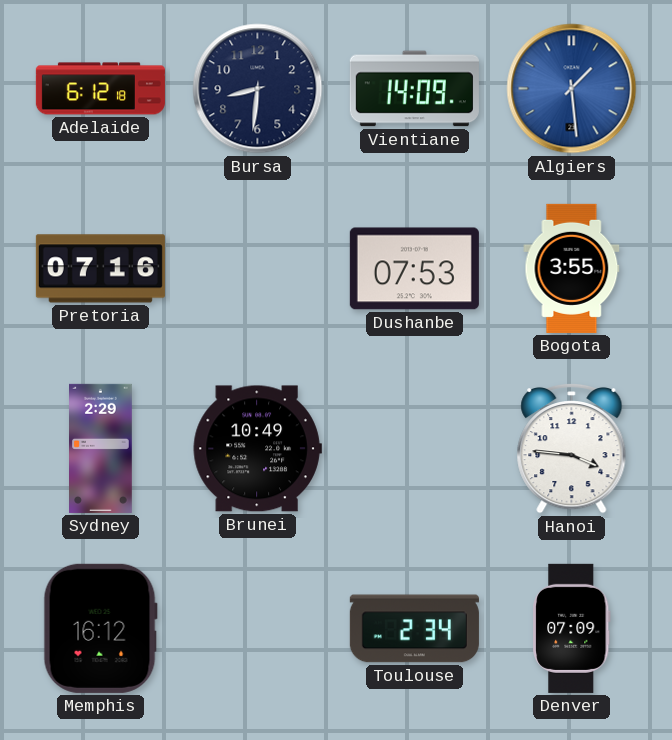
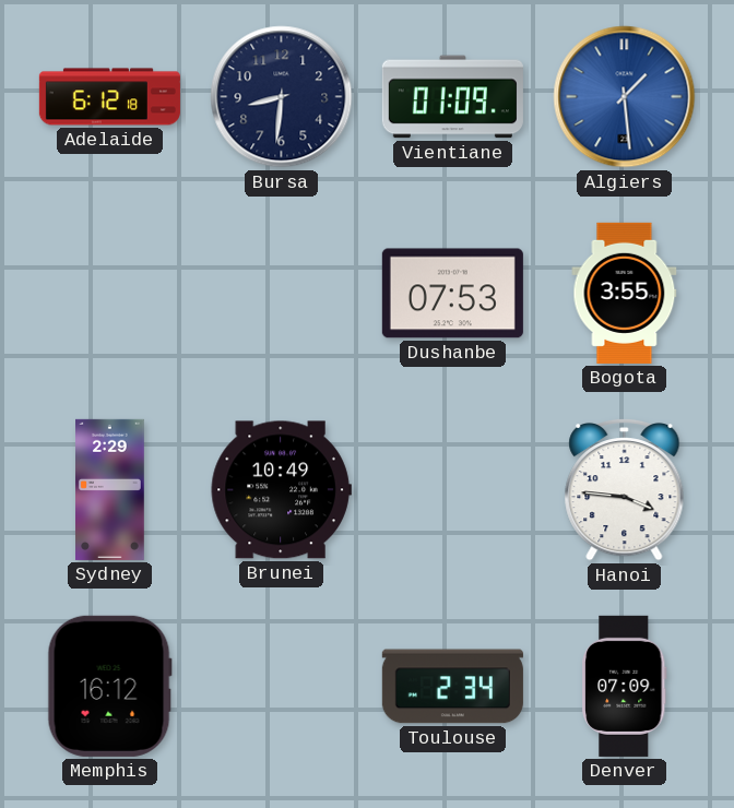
Vientiane: 14:09 -> 01:09 (452, 97)
Pretoria: 07:16 -> none (100, 269)
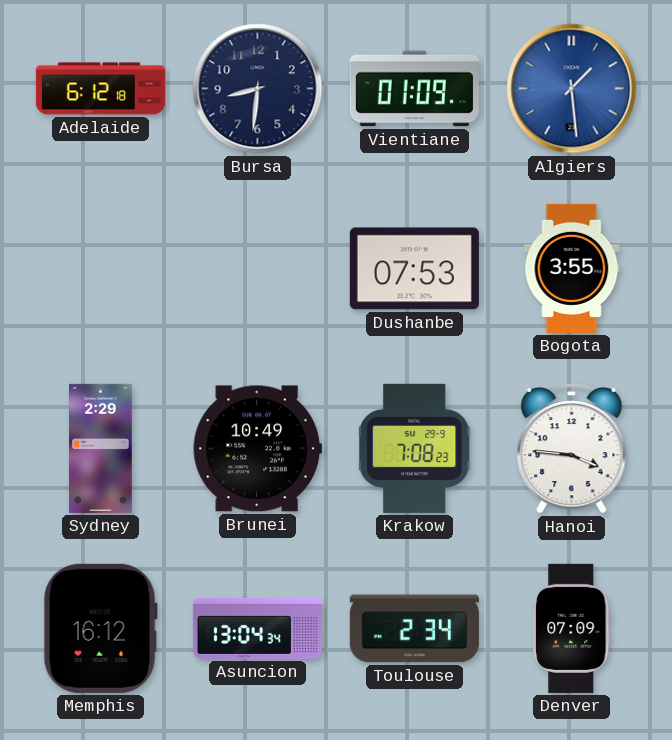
Krakow: none -> 7:08 (415, 448)
Asuncion: none -> 13:04 (257, 628)
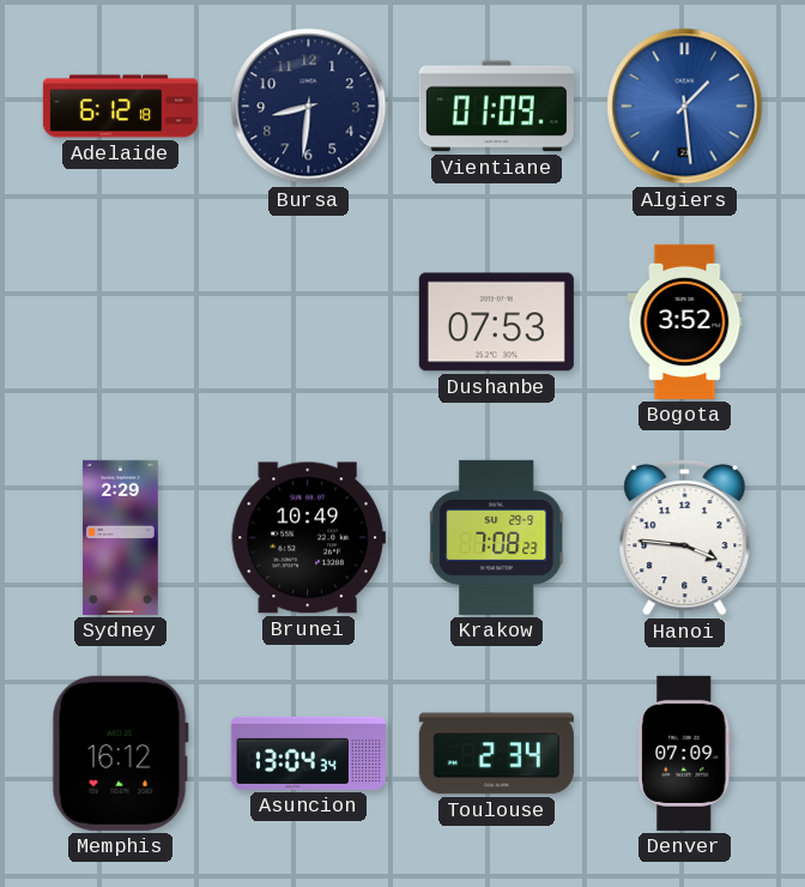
Bogota: 3:55 -> 3:52 (685, 321)
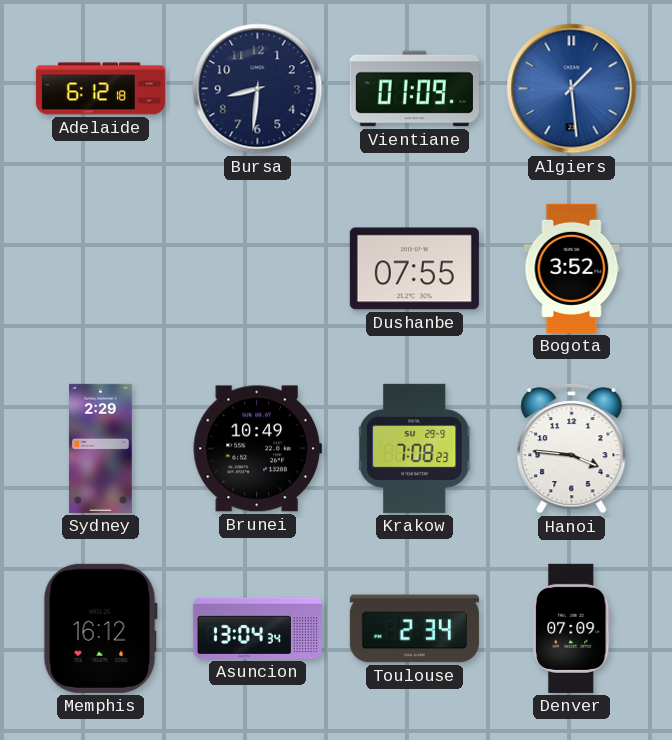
Dushanbe: 07:53 -> 07:55 (414, 269)
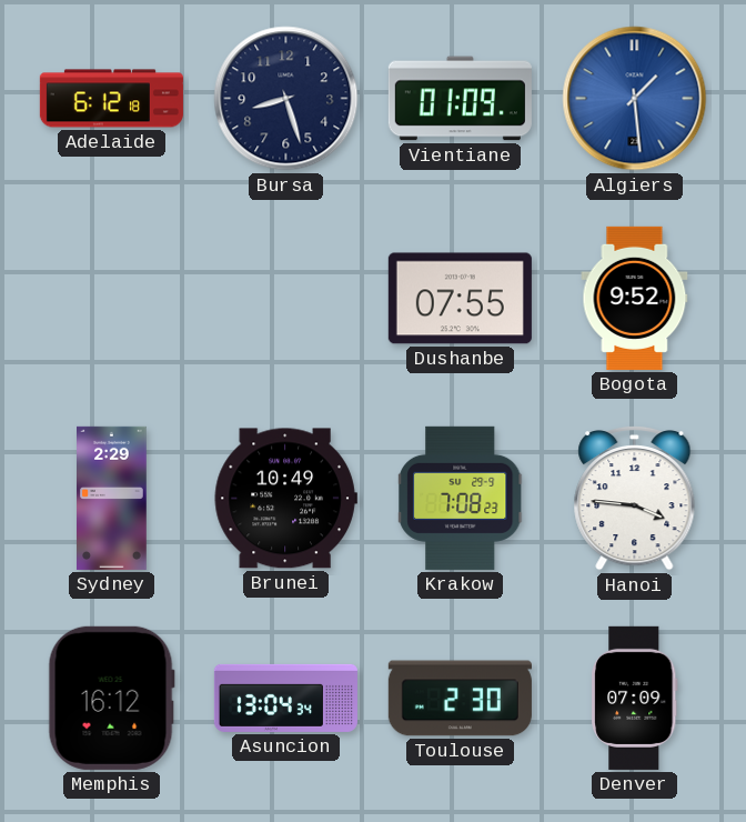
Bursa: 8:31 -> 8:27 (286, 99)
Bogota: 3:52 -> 9:52 (635, 298)
Toulouse: 2:34 -> 2:30 (460, 699)
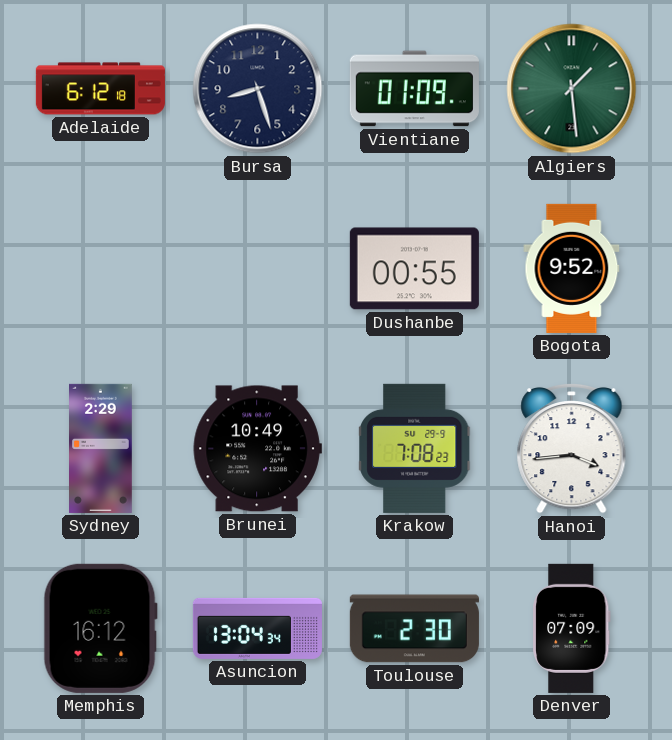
Algiers dial: blue -> green (572, 89)
Dushanbe: 07:55 -> 00:55 (414, 269)
Hanoi: 3:46 -> 3:44 (572, 448)
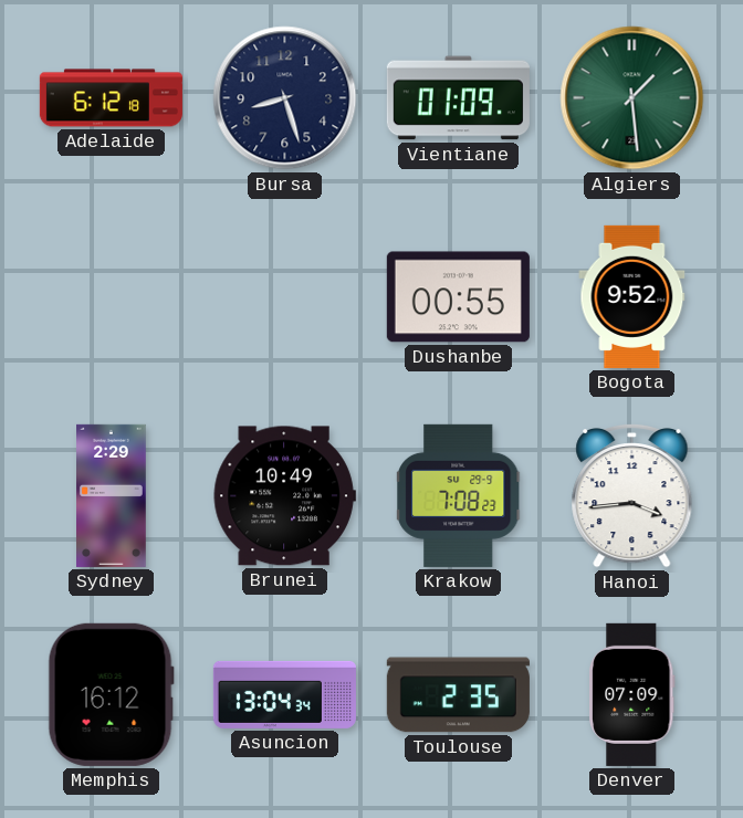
Toulouse: 2:30 -> 2:35 (458, 695)
